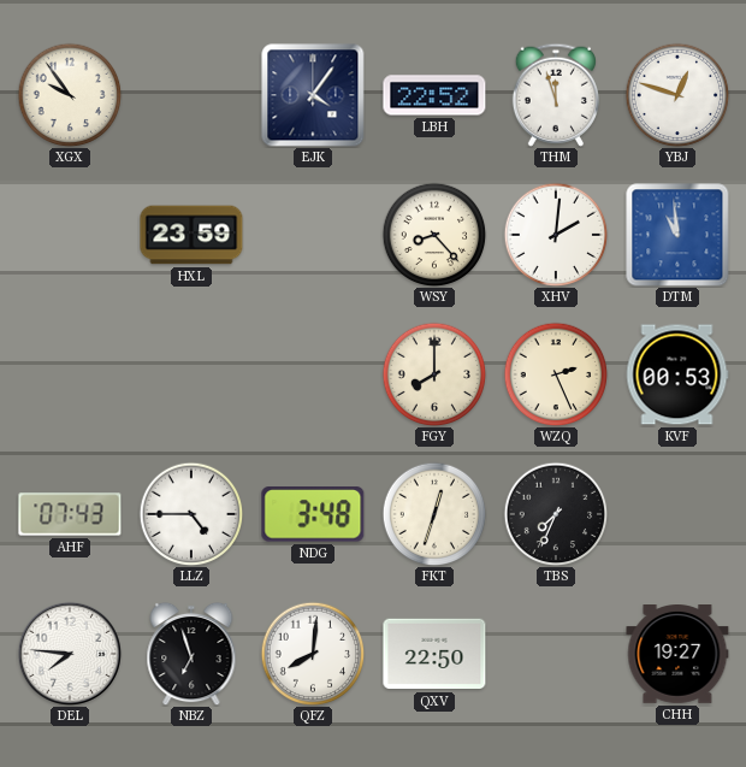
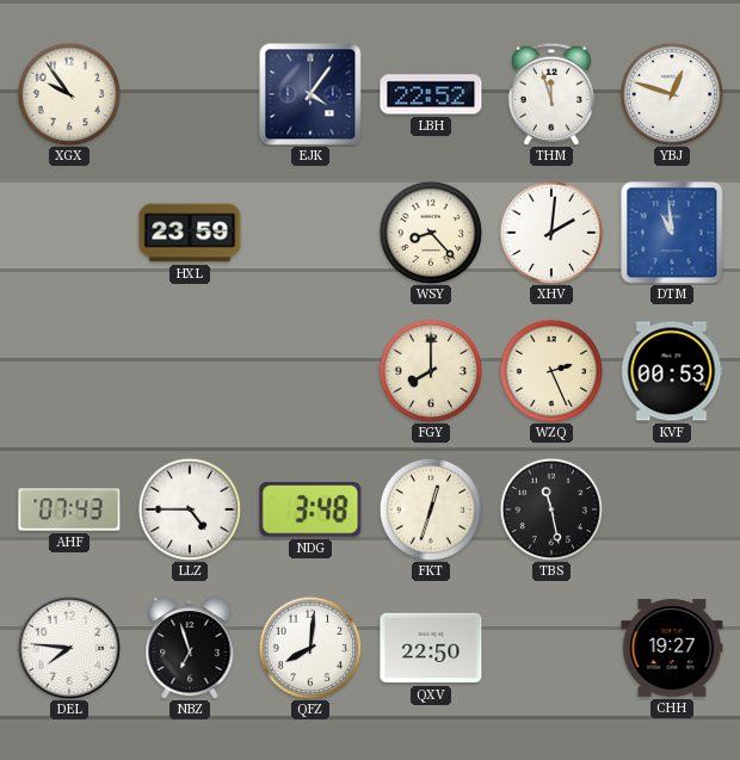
TBS: 7:34 -> 11:28 (551, 509)
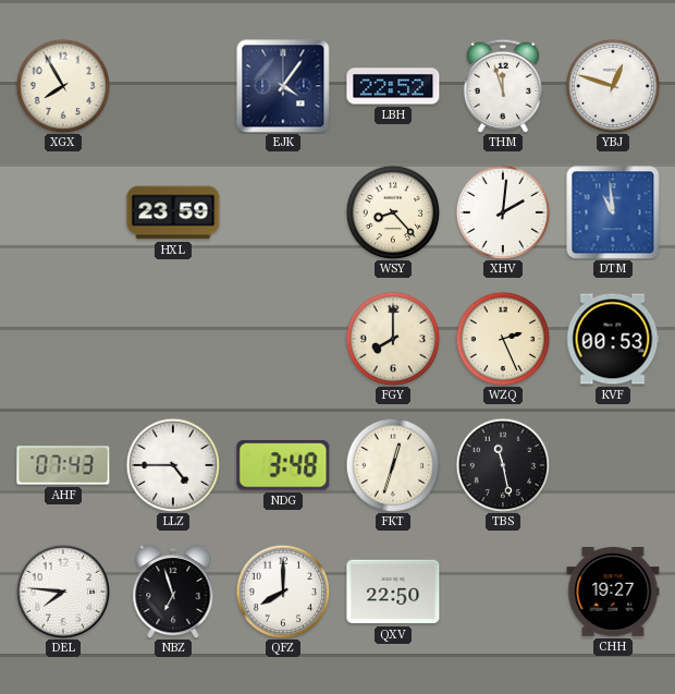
XGX: 9:54 -> 7:55 (63, 86)
QFZ: 8:01 -> 8:00 (283, 592)
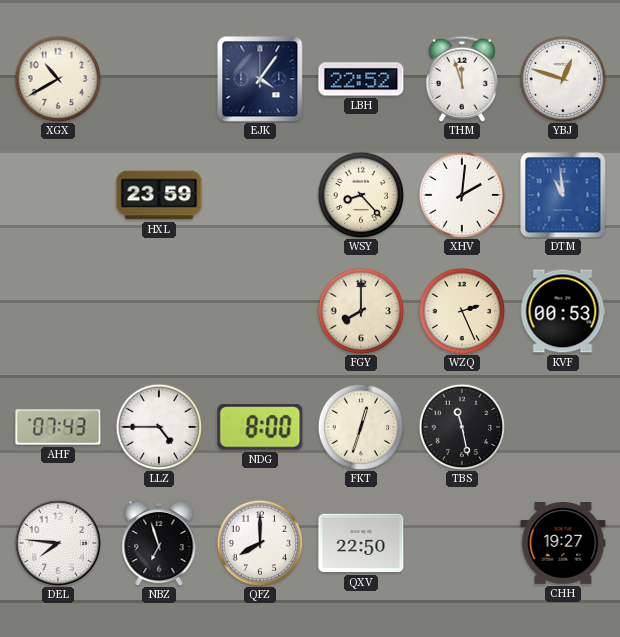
XGX: 7:55 -> 10:40 (58, 79)
NDG: 3:48 -> 8:00 (260, 427)
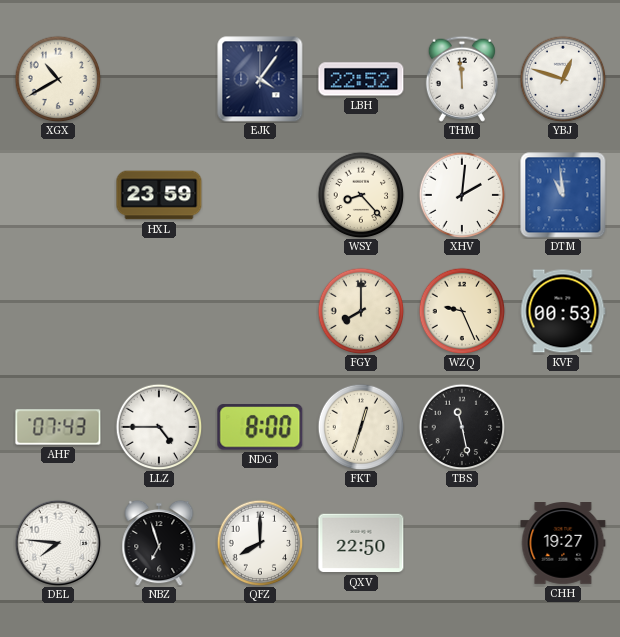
THM: 11:57 -> 11:59 (462, 79)
WZQ: 2:26 -> 9:26 (462, 311)
